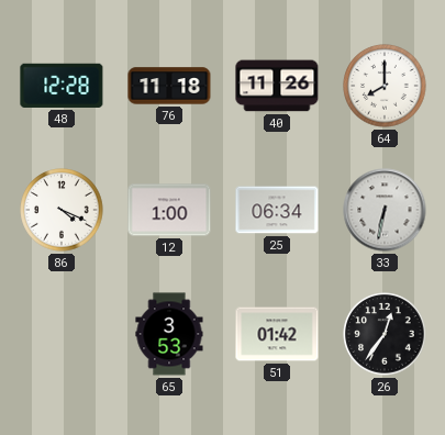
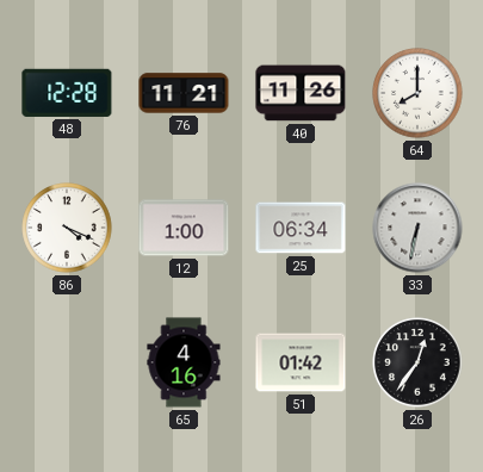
76: 11:18 -> 11:21 (184, 93)
65: 3:53 -> 4:16 (184, 362)
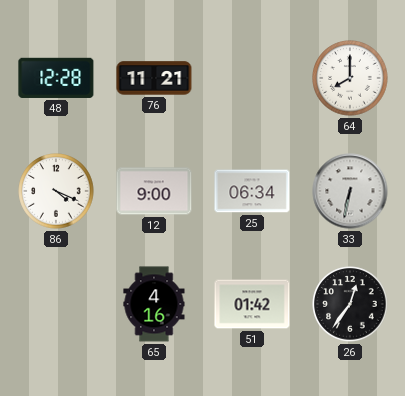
40: 11:26 -> none (301, 93)
12: 1:00 -> 9:00 (154, 191)
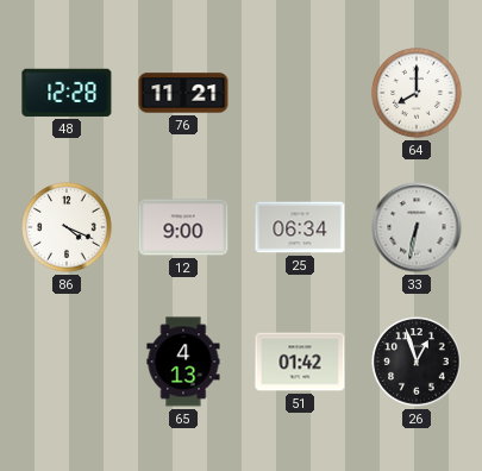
65: 4:16 -> 4:13 (183, 362)
26: 12:36 -> 12:57 (417, 362)
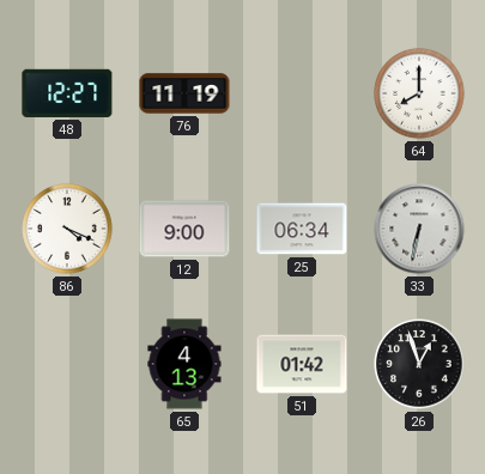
48: 12:28 -> 12:27 (67, 93)
76: 11:21 -> 11:19 (184, 93)
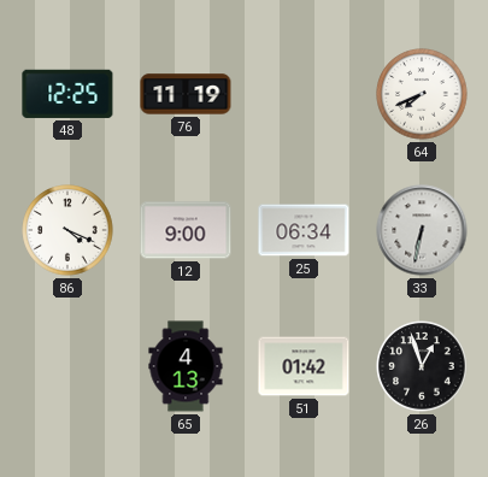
48: 12:27 -> 12:25 (67, 94)
64: 8:00 -> 7:41 (422, 94)
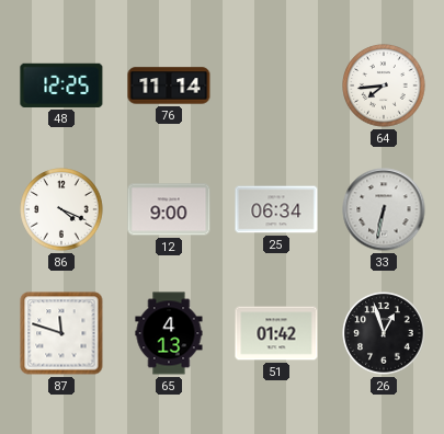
76: 11:19 -> 11:14 (169, 85)
64: 7:41 -> 7:44 (384, 85)
87: none -> 11:48 (61, 333)
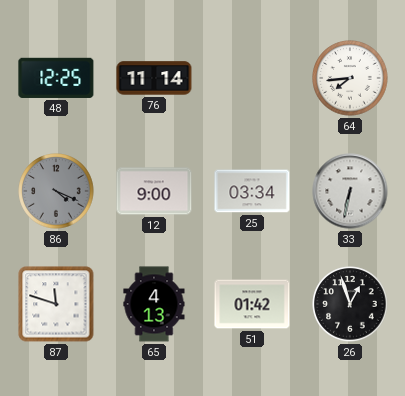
86 dial: white -> grey (56, 191)
25: 06:34 -> 03:34 (252, 191)
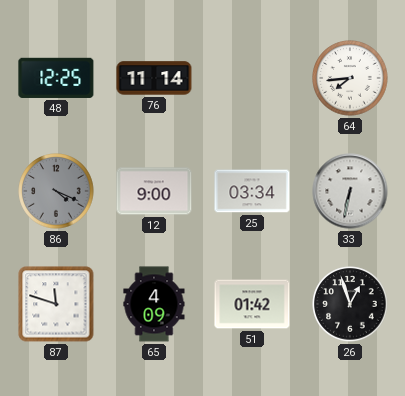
65: 4:13 -> 4:09 (154, 304)
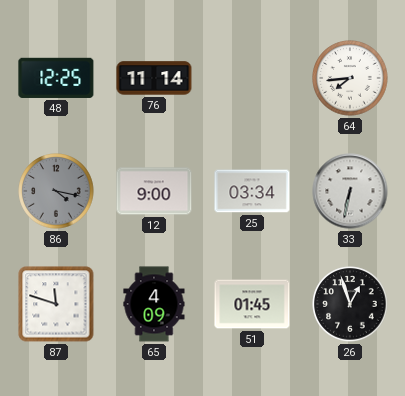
86: 4:19 -> 4:17 (56, 191)
51: 01:42 -> 01:45 (252, 304)
